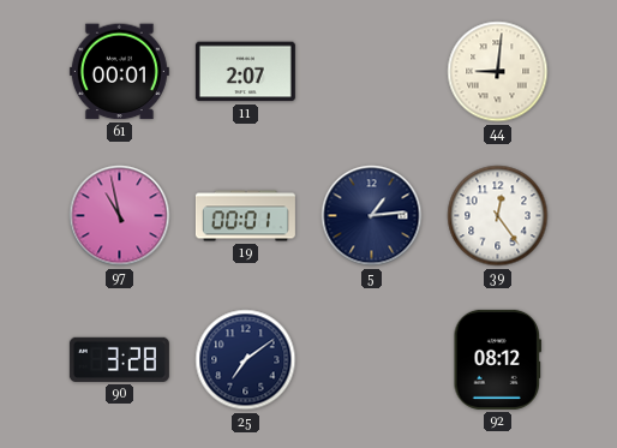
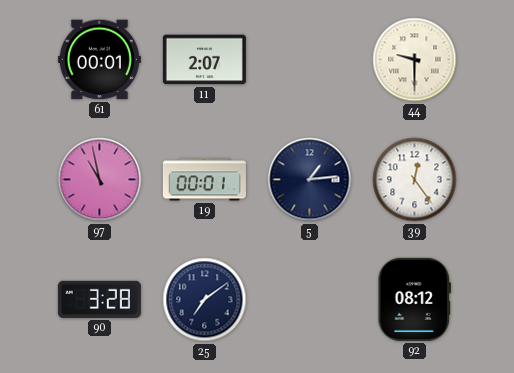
44: 9:01 -> 9:30 (415, 60)
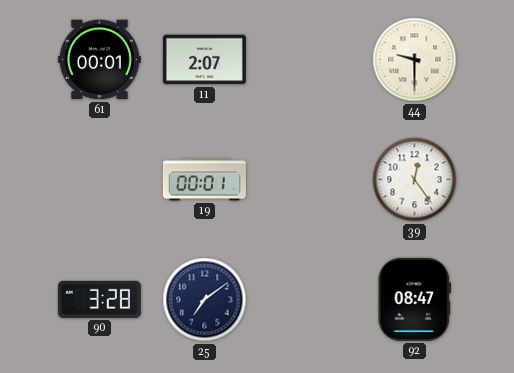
97: 10:58 -> none (100, 180)
5: 1:14 -> none (310, 180)
92: 08:12 -> 08:47 (414, 299)
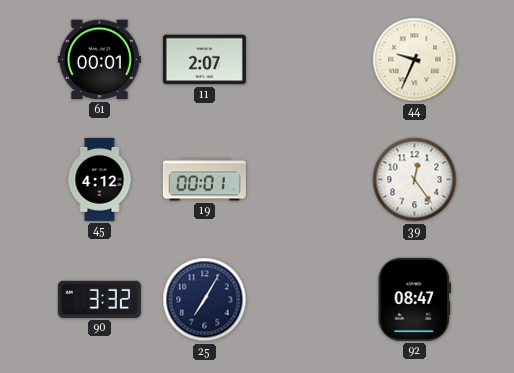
44: 9:30 -> 9:34 (415, 60)
45: none -> 4:12 (100, 179)
90: 3:28 -> 3:32 (99, 299)
25: 7:09 -> 7:05 (205, 300)
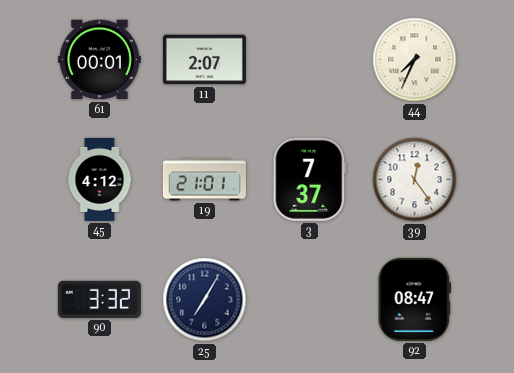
44: 9:34 -> 7:34 (415, 60)
19: 00:01 -> 21:01 (204, 180)
3: none -> 7:37 (310, 179)
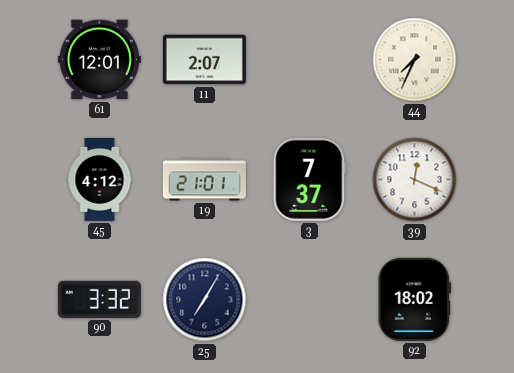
61: 00:01 -> 12:01 (99, 60)
39: 12:24 -> 12:19 (415, 180)
92: 08:47 -> 18:02 (414, 299)
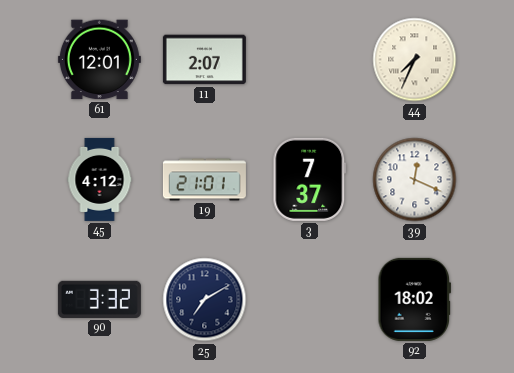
25: 7:05 -> 7:10 (205, 300)
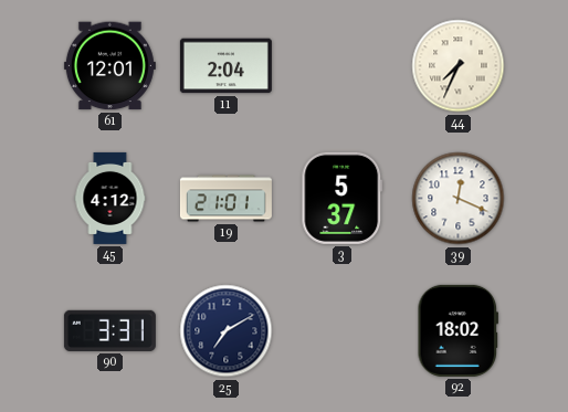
11: 2:07 -> 2:04 (225, 66)
3: 7:37 -> 5:37 (343, 198)
90: 3:32 -> 3:31 (109, 330)
